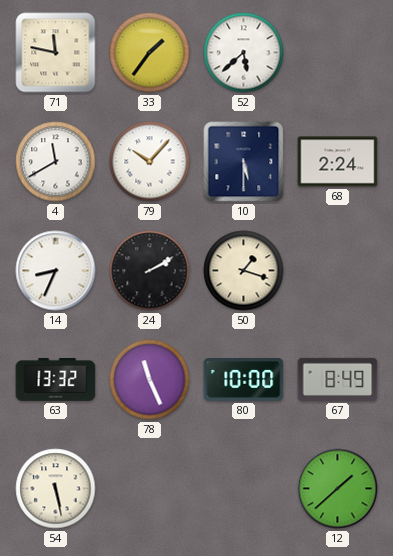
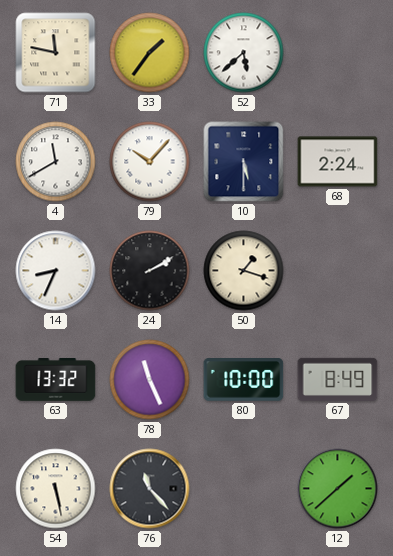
76: none -> 11:23 (150, 489)
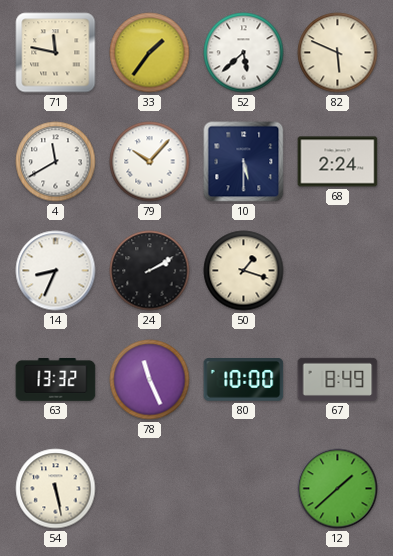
82: none -> 5:49 (338, 53)
76: 11:23 -> none (150, 489)
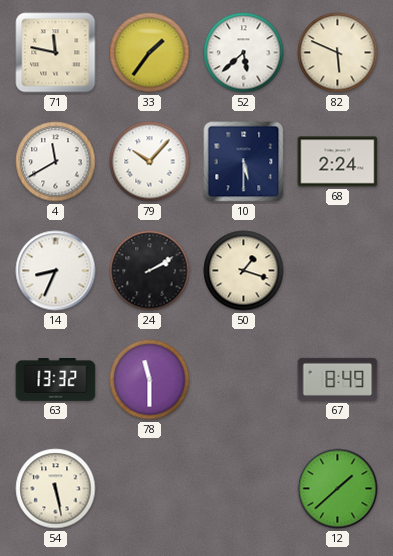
78: 11:26 -> 11:30 (150, 380)
80: 10:00 -> none (244, 380)
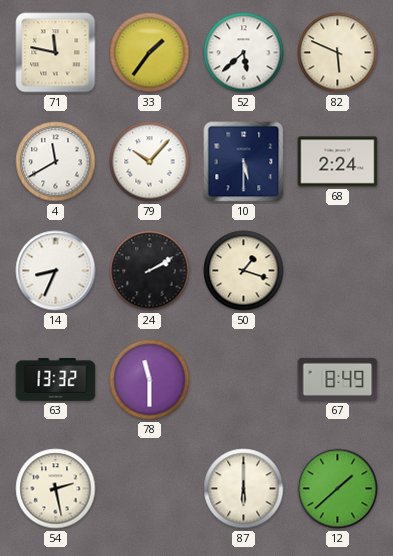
54: 5:28 -> 2:28 (56, 489)
87: none -> 6:00 (244, 489)
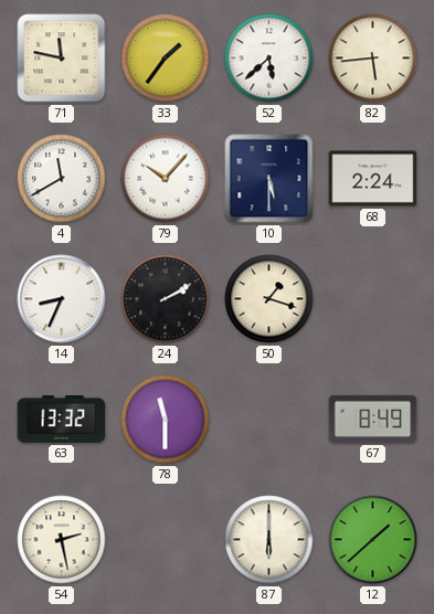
82: 5:49 -> 5:44 (373, 59)
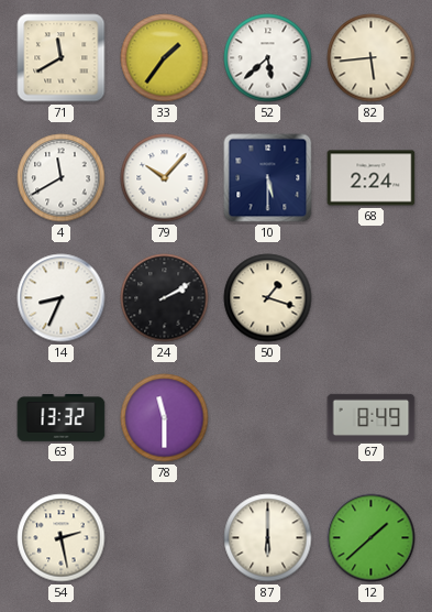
71: 11:47 -> 11:40 (62, 58)
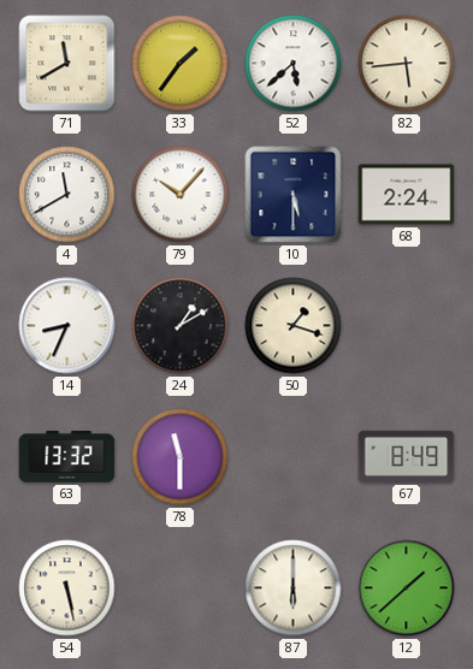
24: 2:10 -> 1:10 (181, 326)
54: 2:28 -> 5:28 (67, 588)
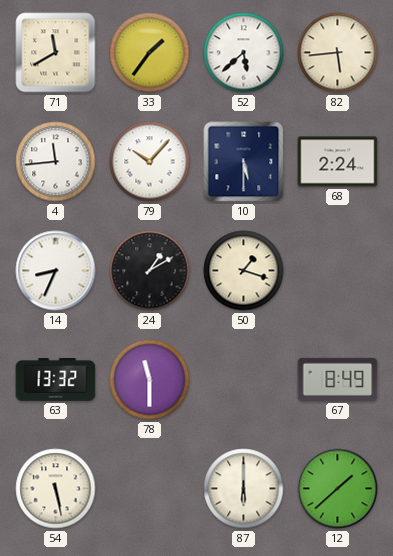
4: 11:40 -> 11:44 (56, 162)
